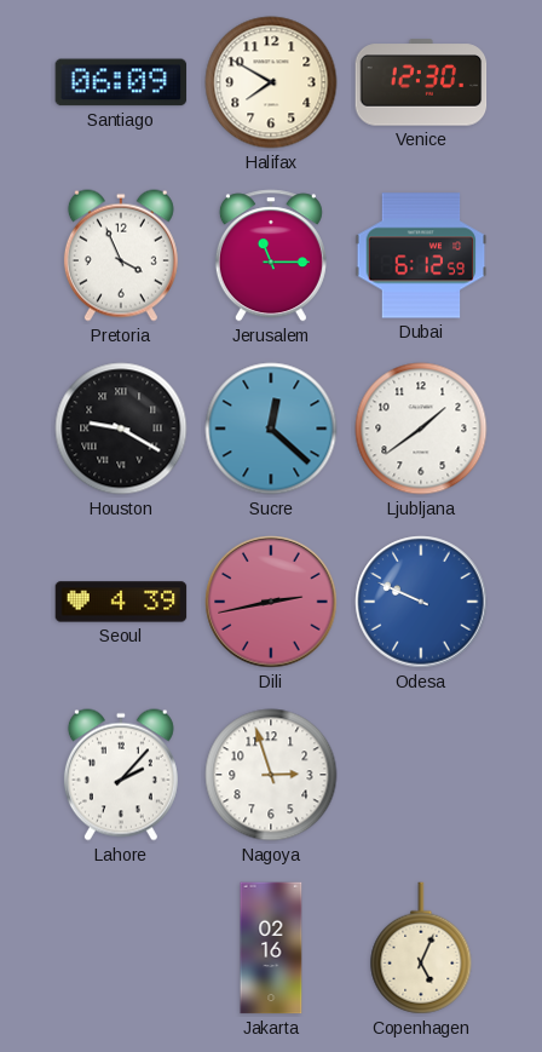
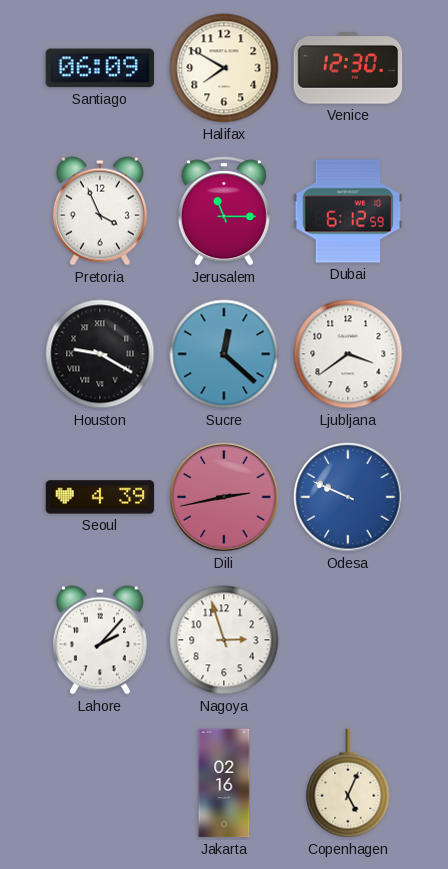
Ljubljana: 1:39 -> 3:39 (348, 354)
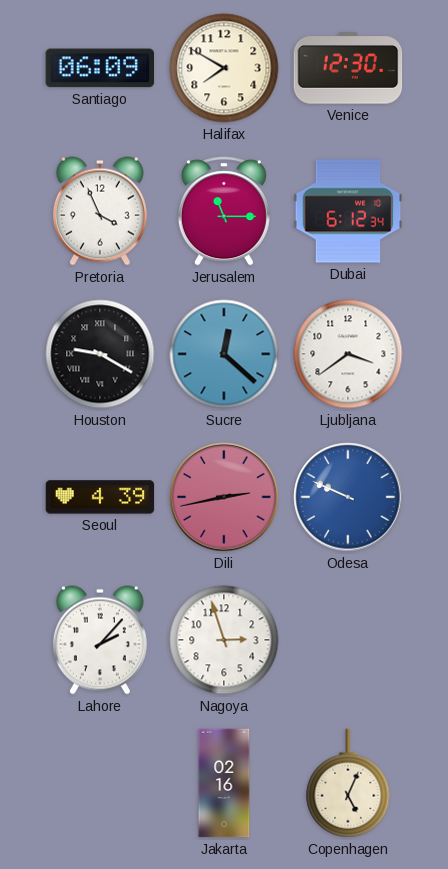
Dubai: 6:12:59 -> 6:12:34 (348, 211)
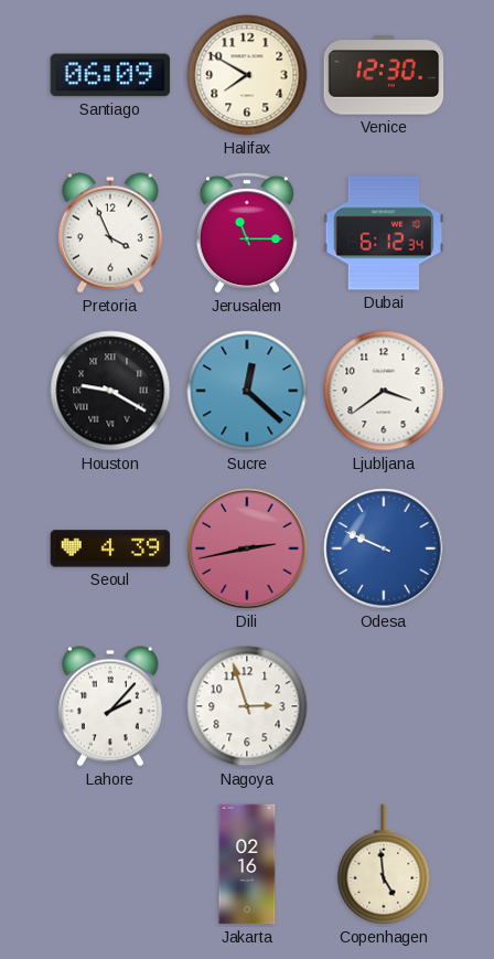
Copenhagen: 5:04 -> 4:59 (384, 864)
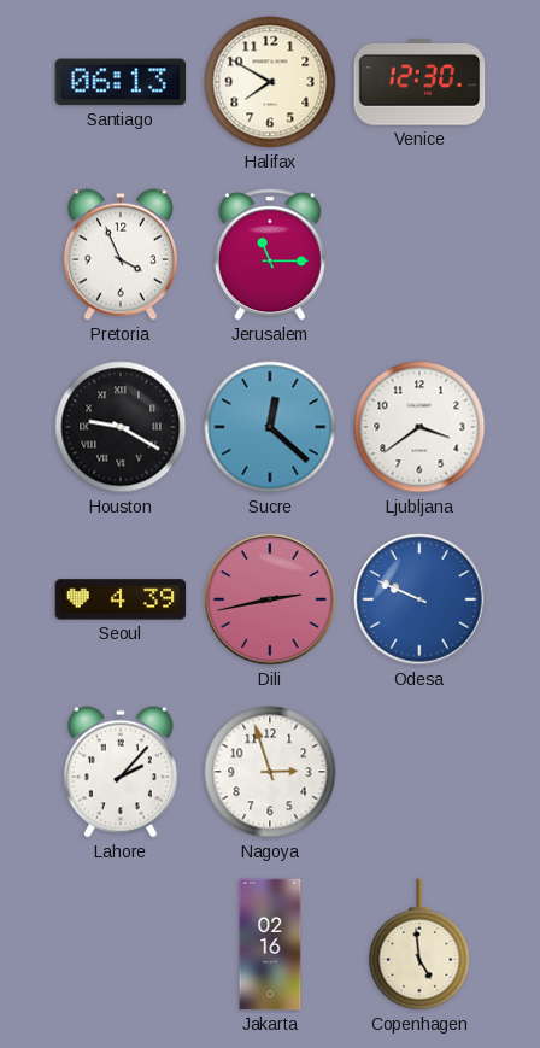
Santiago: 06:09 -> 06:13 (121, 82)
Dubai: 6:12 -> none (384, 233)
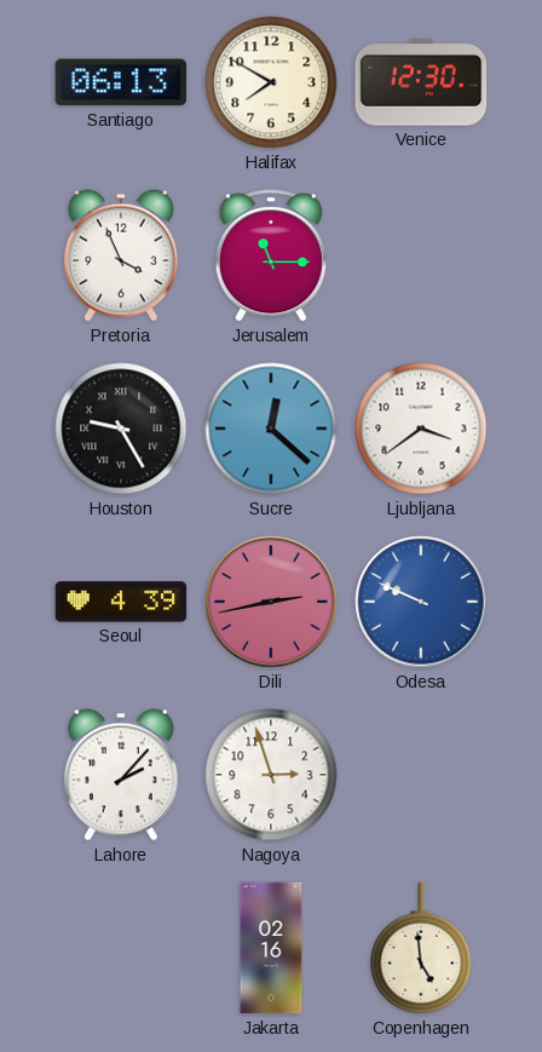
Houston: 9:20 -> 9:25 (121, 429)
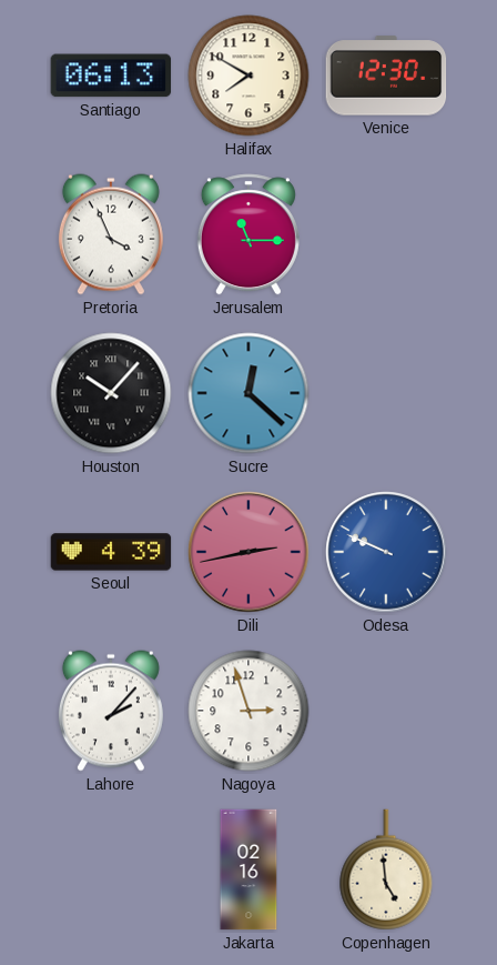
Houston: 9:25 -> 10:07 (111, 393)
Ljubljana: 3:39 -> none (421, 429)
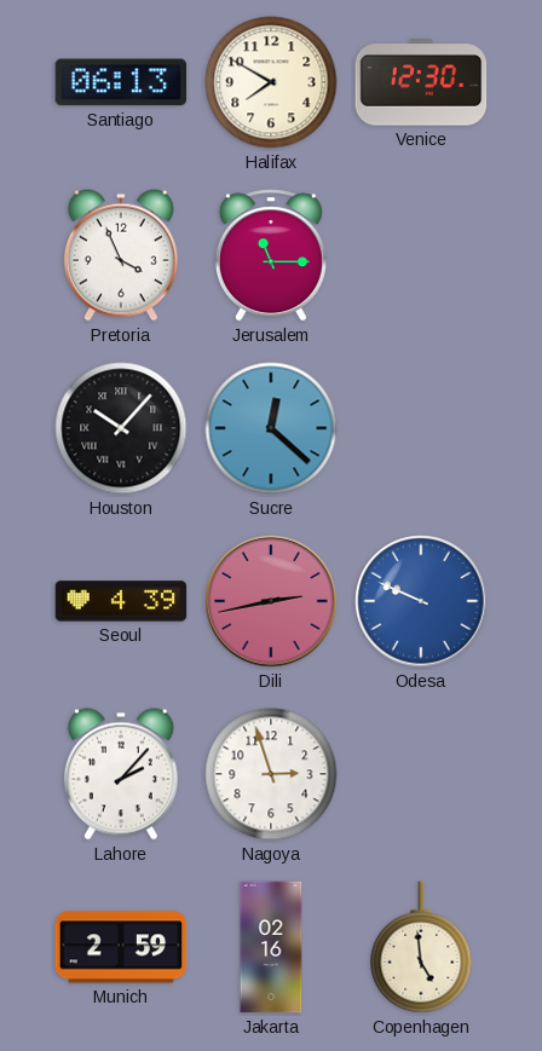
Munich: none -> 2:59 (121, 947)
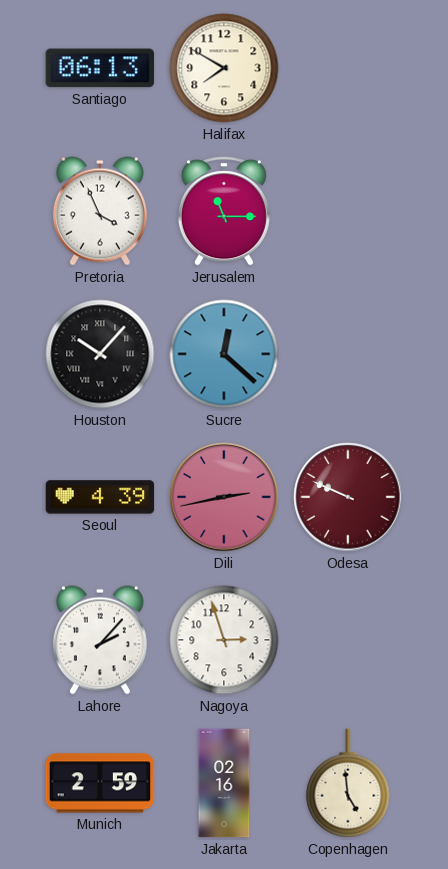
Venice: 12:30 -> none (421, 82)
Odesa dial: blue -> burgundy (348, 497)
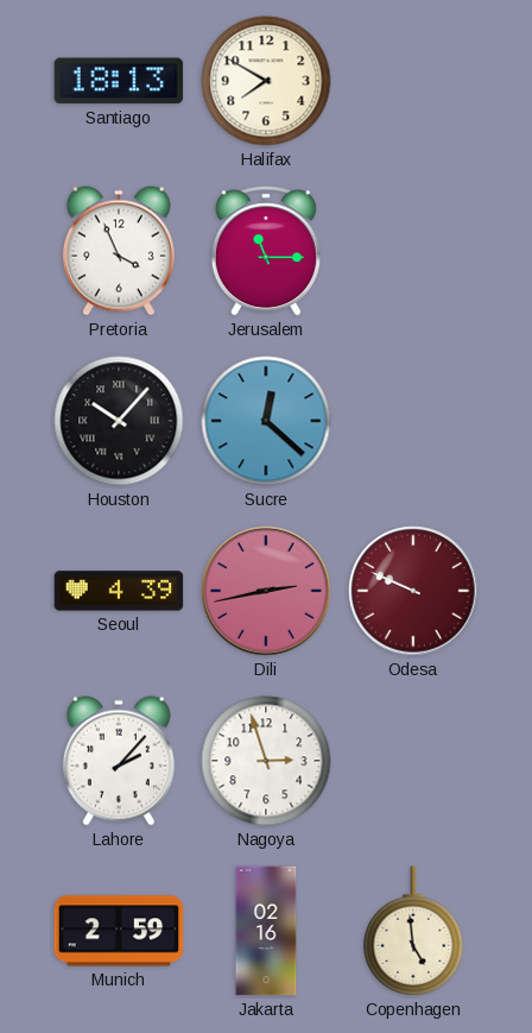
Santiago: 06:13 -> 18:13 (119, 81)
